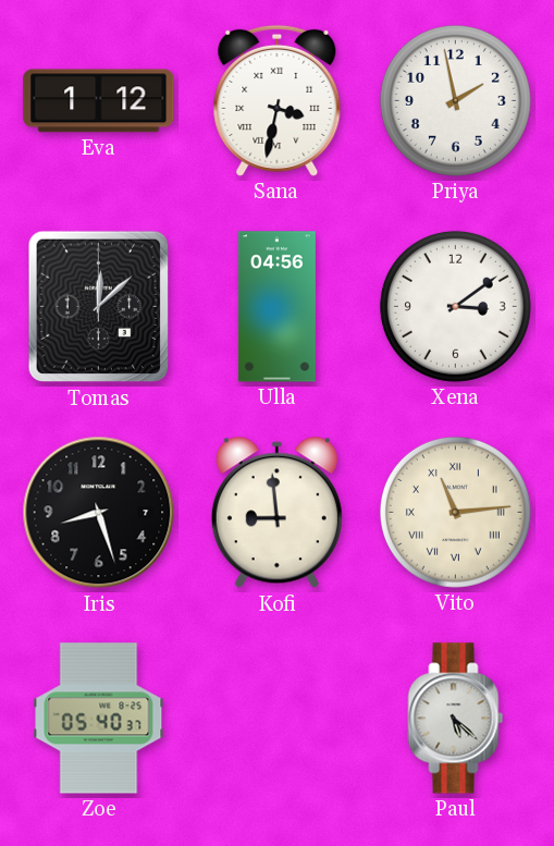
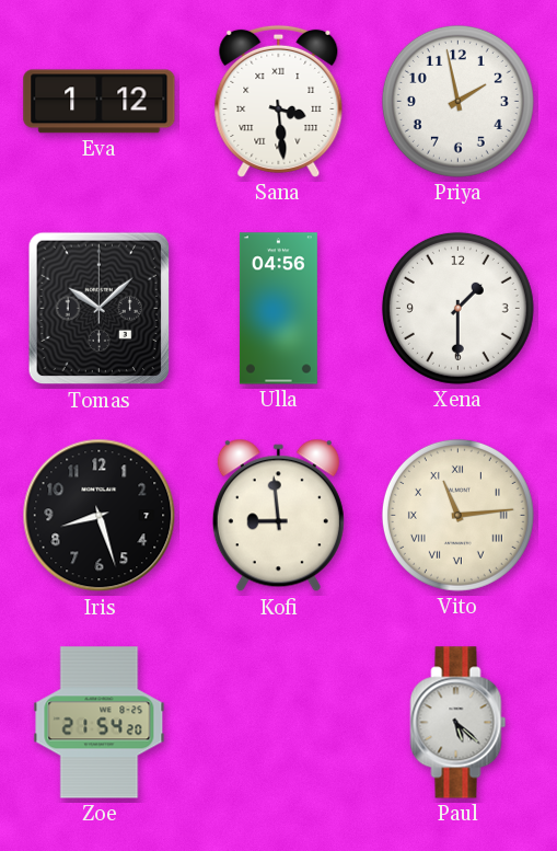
Sana: 3:32 -> 3:29 (279, 101)
Tomas: 12:08 -> 10:08 (100, 309)
Xena: 3:09 -> 1:30 (457, 308)
Zoe: 05:40 -> 21:54 (100, 723)
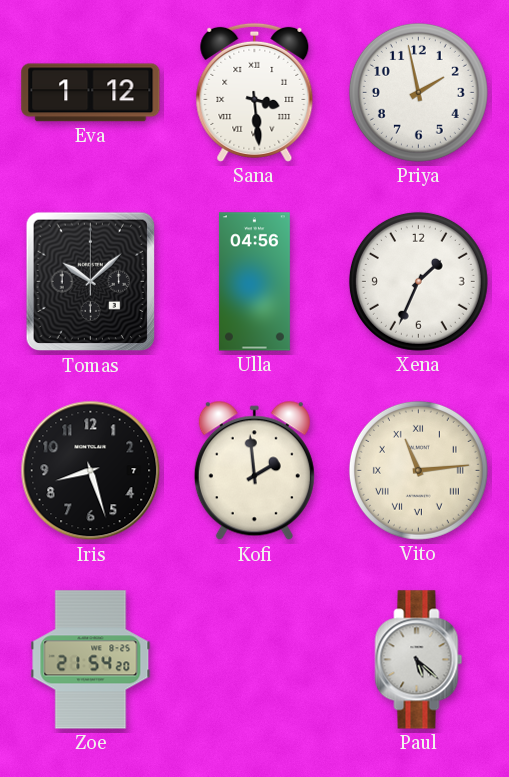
Xena: 1:30 -> 1:34 (418, 281)
Kofi: 8:59 -> 1:59 (254, 471)
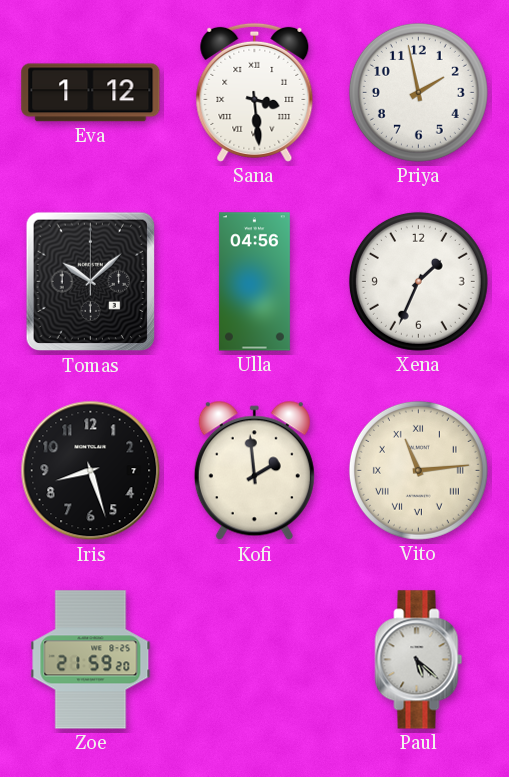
Zoe: 21:54 -> 21:59 (91, 660)
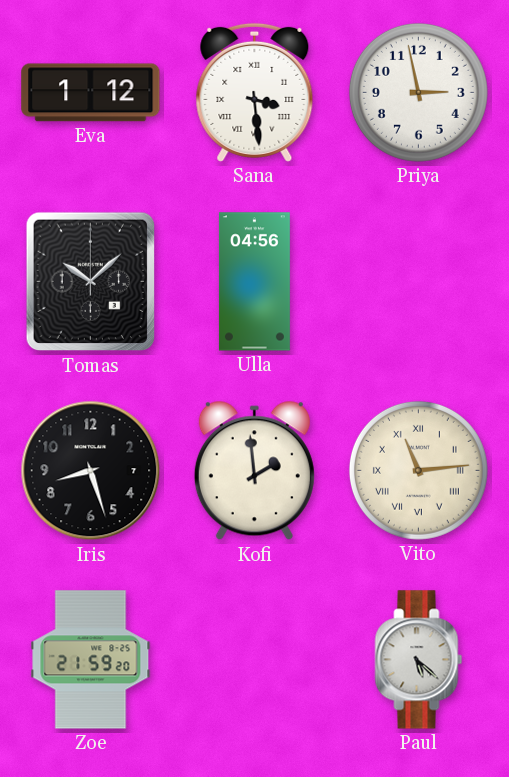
Priya: 1:58 -> 2:58 (418, 92)
Xena: 1:34 -> none (418, 281)
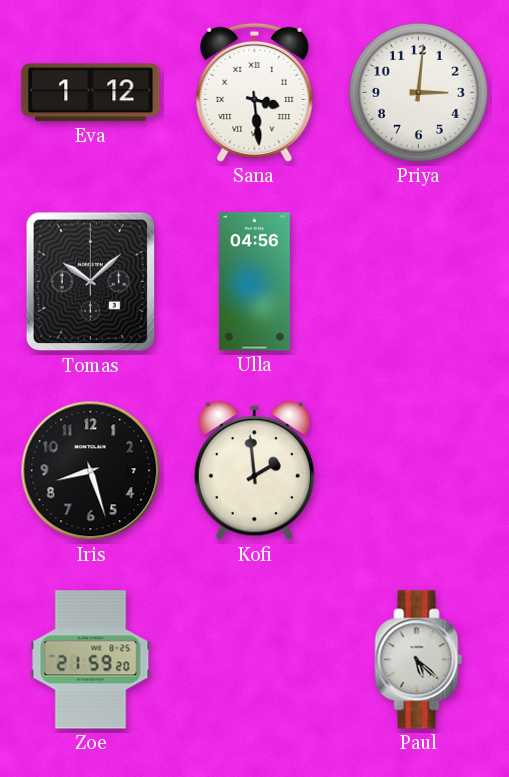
Priya: 2:58 -> 3:01 (418, 92)
Vito: 11:14 -> none (418, 470)
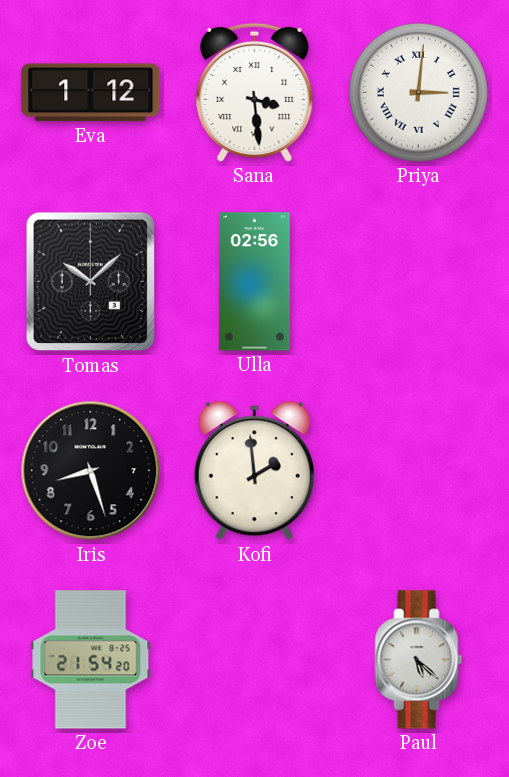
Priya numerals: Arabic -> Roman (418, 92)
Ulla: 04:56 -> 02:56 (254, 282)
Zoe: 21:59 -> 21:54 (91, 660)
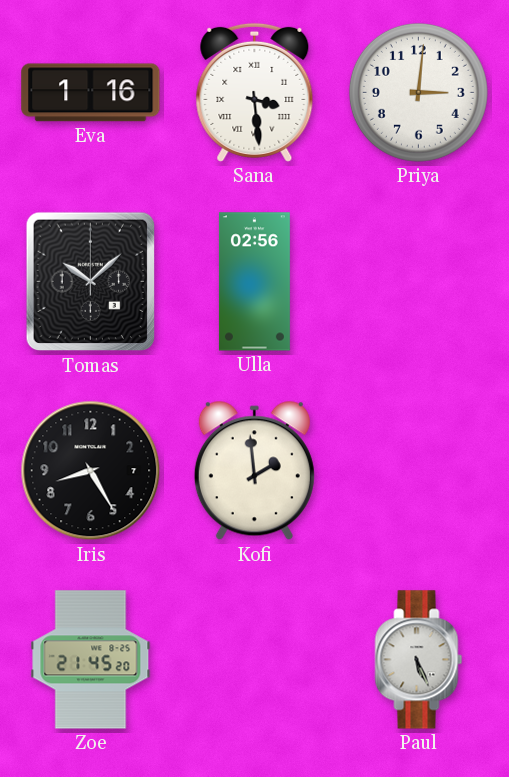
Eva: 1:12 -> 1:16 (91, 93)
Priya numerals: Roman -> Arabic (418, 92)
Iris: 8:27 -> 8:25 (91, 471)
Zoe: 21:54 -> 21:45 (91, 660)
Paul: 5:22 -> 5:26 (419, 660)
